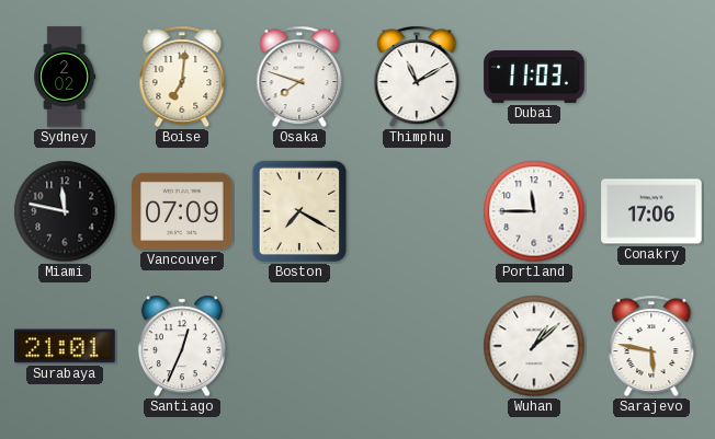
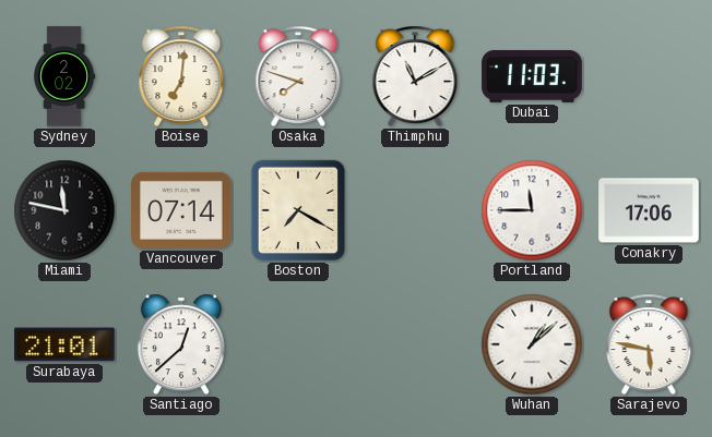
Vancouver: 07:09 -> 07:14 (181, 210)
Santiago: 12:34 -> 12:38 (181, 344)
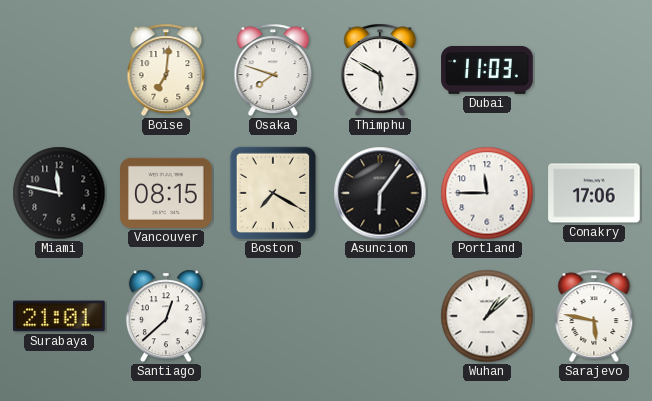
Sydney: 2:02 -> none (64, 76)
Thimphu: 11:10 -> 5:50 (380, 70)
Vancouver: 07:14 -> 08:15 (166, 193)
Asuncion: none -> 6:06 (380, 193)
